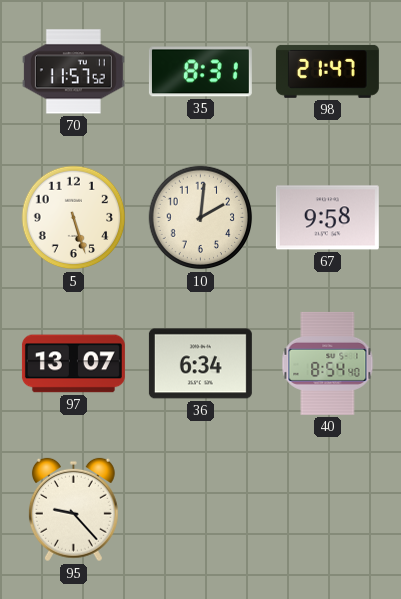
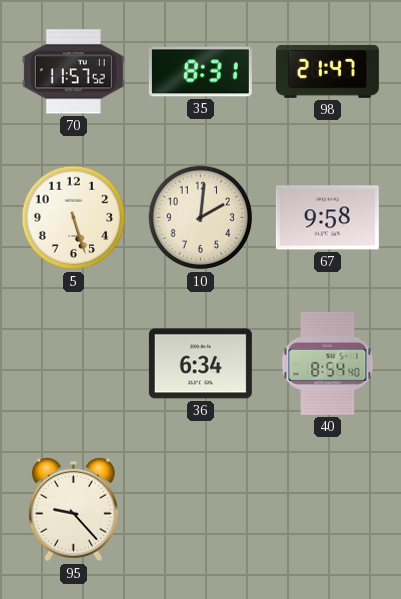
97: 13:07 -> none (73, 364)
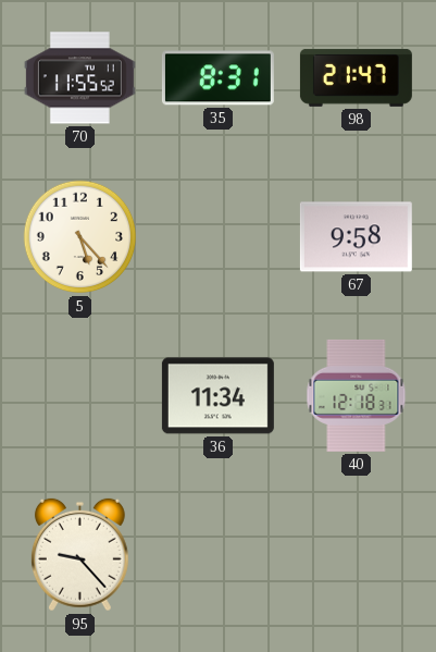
70: 11:57 -> 11:55 (79, 78)
5: 5:27 -> 5:23 (80, 237)
10: 2:01 -> none (201, 218)
36: 6:34 -> 11:34 (217, 396)
40: 8:54 -> 12:18 (357, 395)
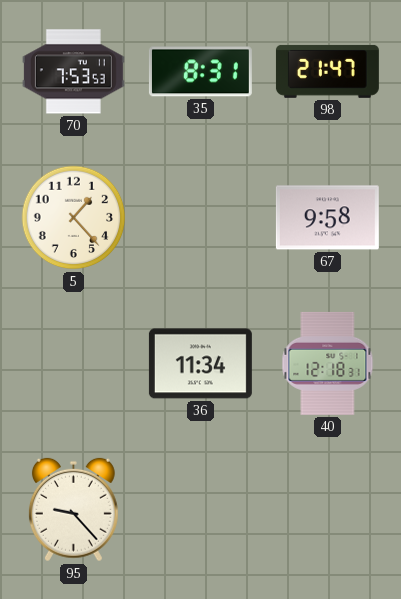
70: 11:55 -> 7:53 (73, 72)
5: 5:23 -> 1:23 (74, 218)
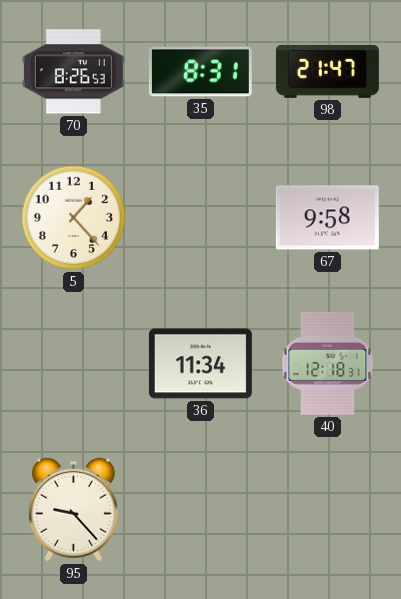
70: 7:53 -> 8:26 (73, 72)
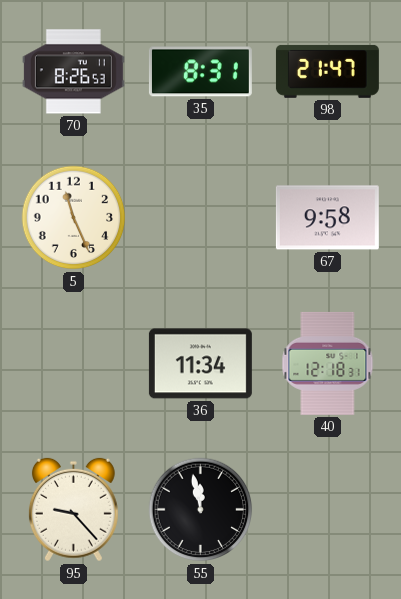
5: 1:23 -> 11:26 (74, 218)
55: none -> 11:58 (201, 510)
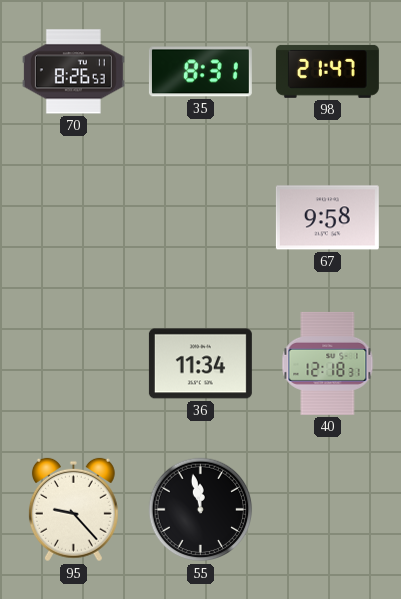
5: 11:26 -> none (74, 218)
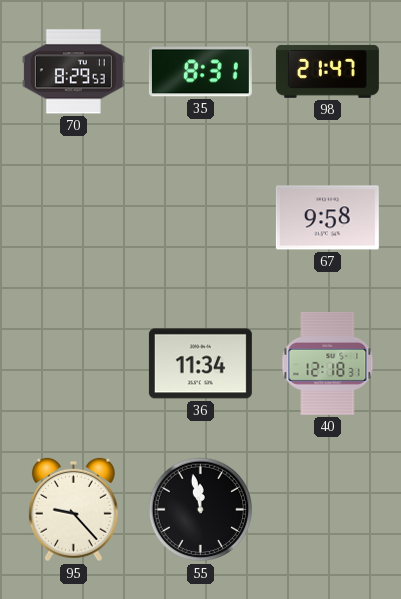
70: 8:26 -> 8:29 (73, 72)
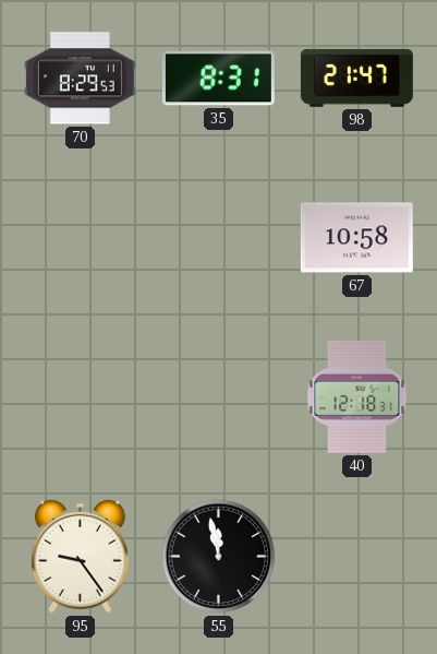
67: 9:58 -> 10:58 (356, 238)
36: 11:34 -> none (200, 364)
95: 9:23 -> 9:24 (80, 557)
